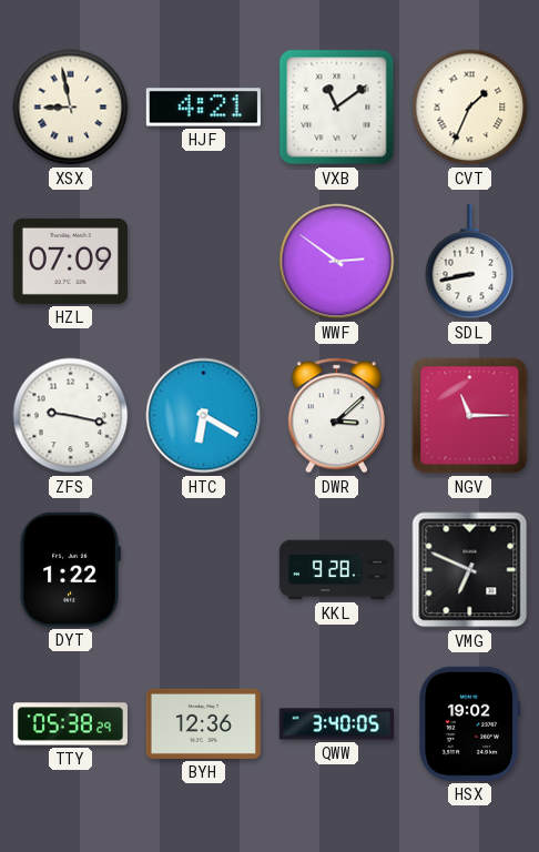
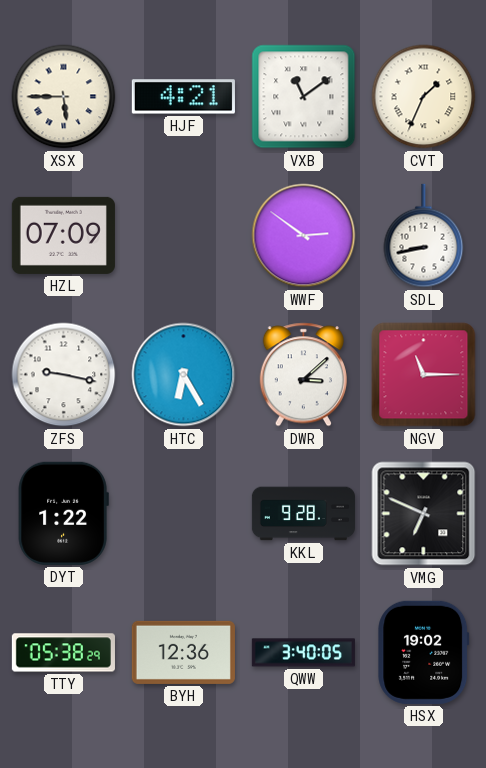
XSX: 8:58 -> 5:45 (64, 97)
HTC: 6:20 -> 6:25 (184, 375)
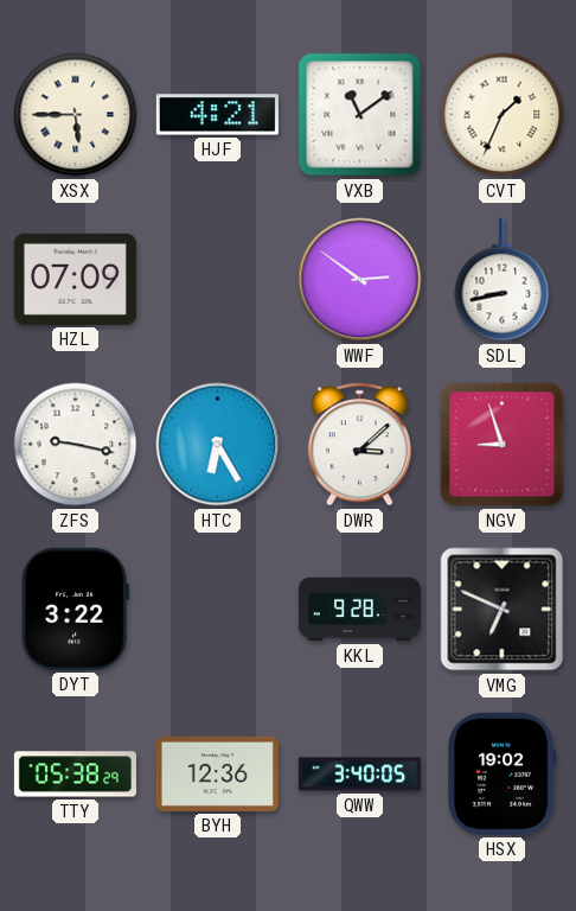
NGV: 11:15 -> 8:57 (503, 445)
DYT: 1:22 -> 3:22 (75, 609)
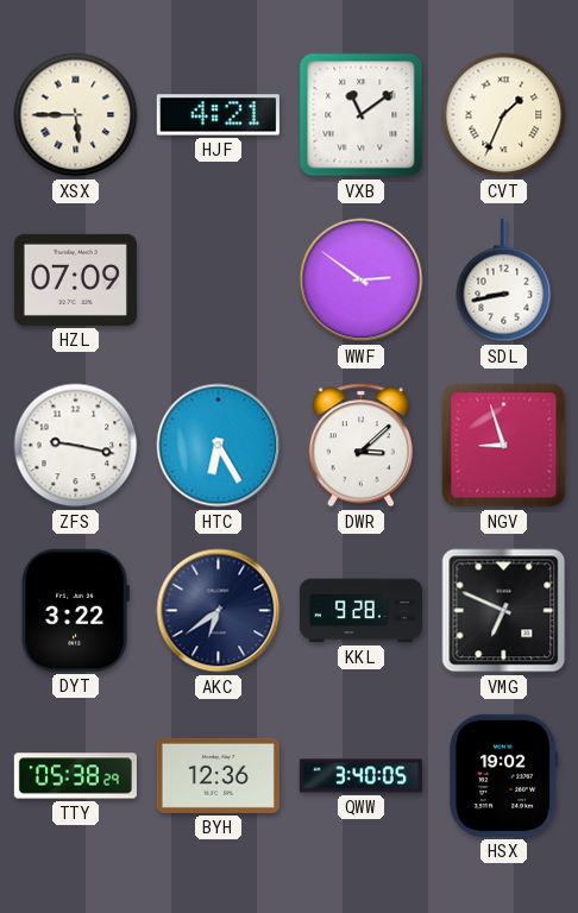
AKC: none -> 6:39 (219, 611)
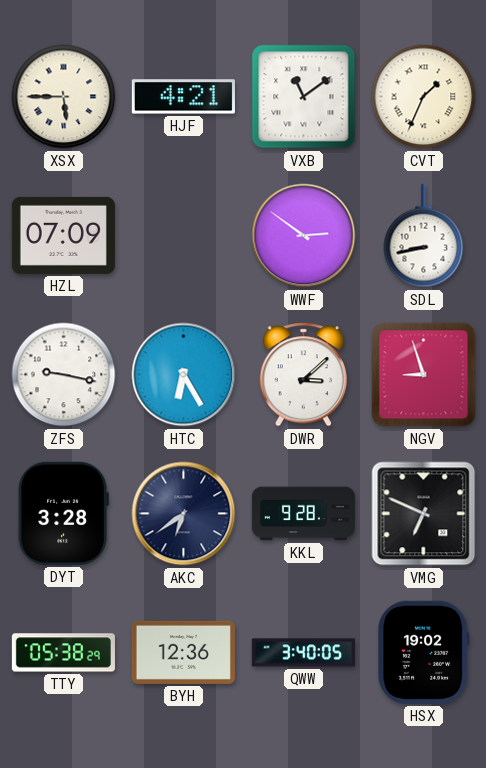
DYT: 3:22 -> 3:28 (63, 513)
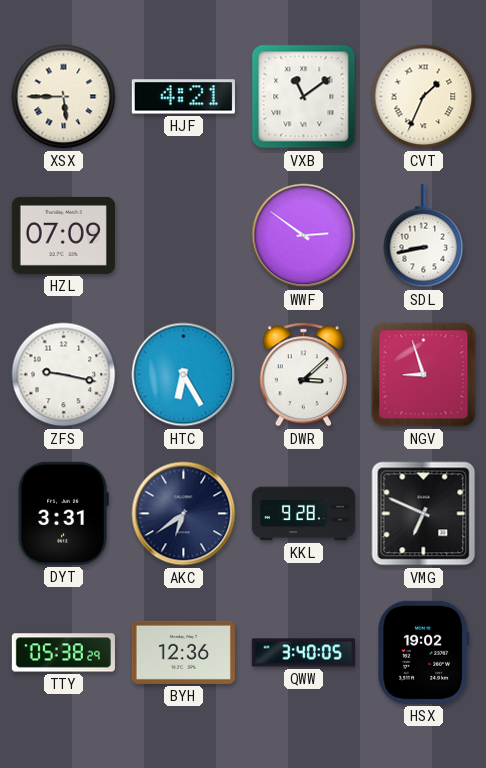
DYT: 3:28 -> 3:31 (63, 513)
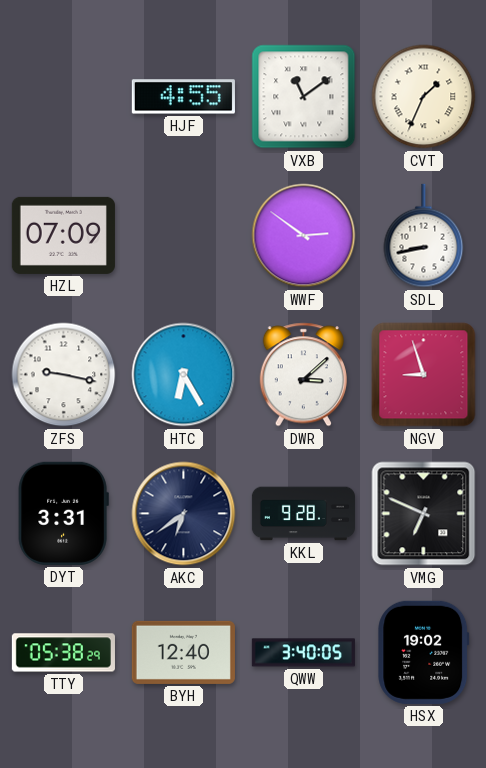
XSX: 5:45 -> none (64, 97)
HJF: 4:21 -> 4:55 (183, 97)
BYH: 12:36 -> 12:40 (183, 652)
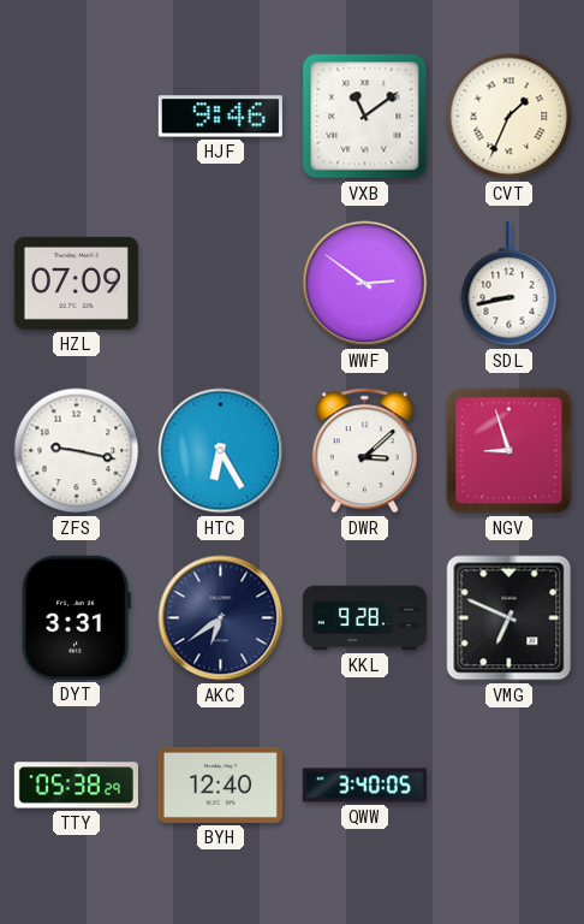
HJF: 4:55 -> 9:46 (220, 117)
HSX: 19:02 -> none (424, 652)
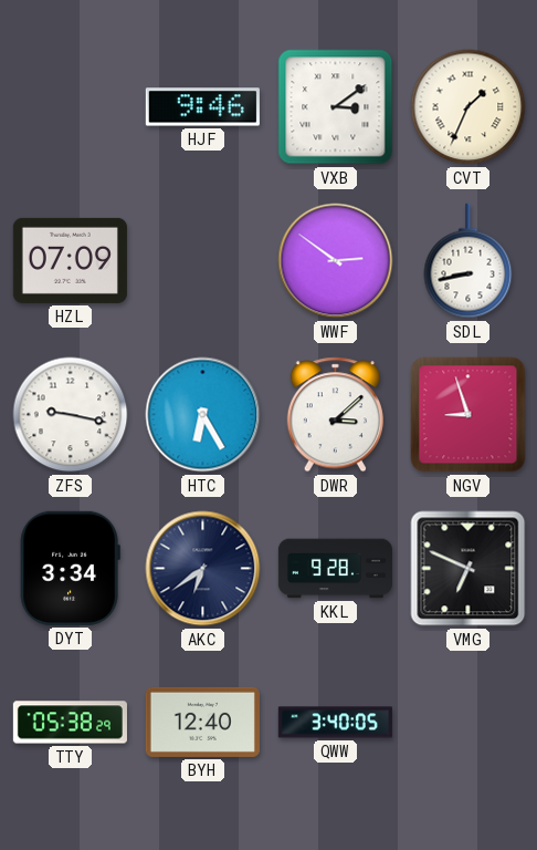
VXB: 11:09 -> 3:09 (336, 107)
DYT: 3:31 -> 3:34 (70, 568)
